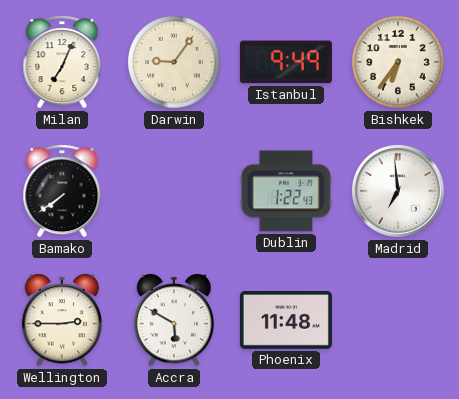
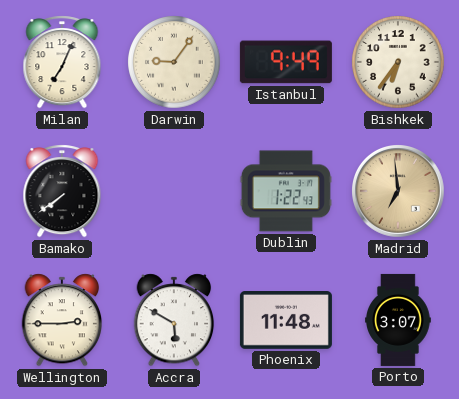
Madrid dial: white -> champagne (399, 192)
Porto: none -> 3:07 (399, 320)
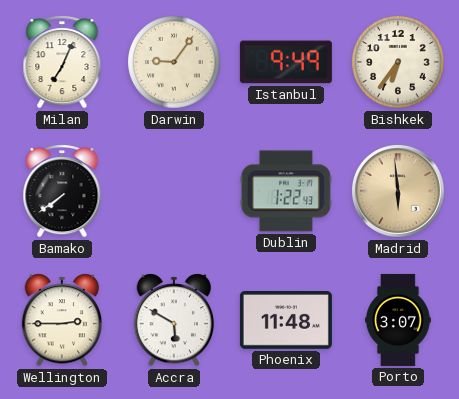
Madrid: 6:59 -> 5:59 (399, 192)
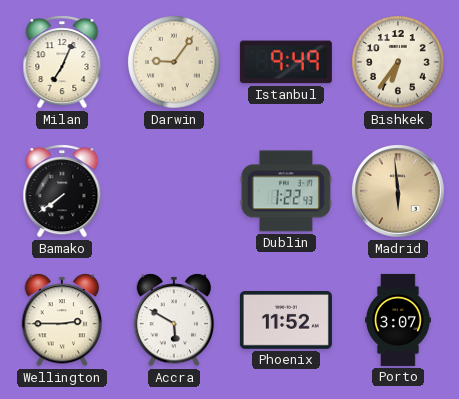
Phoenix: 11:48 -> 11:52 (286, 321)
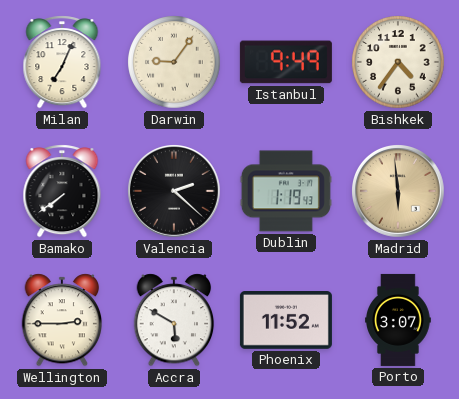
Bishkek: 6:36 -> 4:36 (398, 62)
Valencia: none -> 2:22 (175, 192)
Dublin: 1:22 -> 1:19 (286, 191)
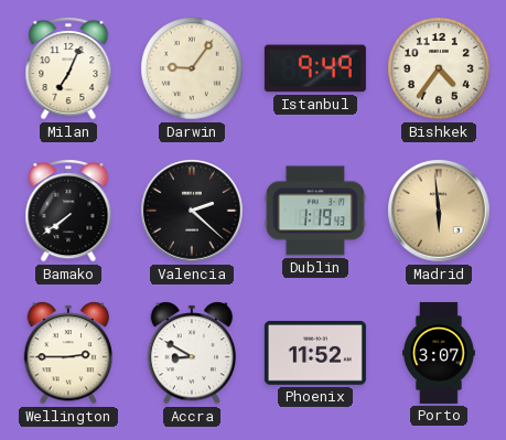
Accra: 5:50 -> 8:50 (192, 353)
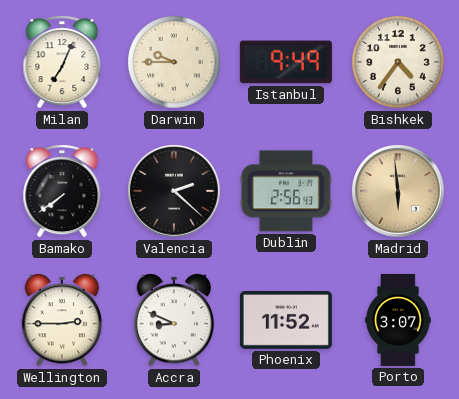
Darwin: 9:06 -> 9:45 (174, 62)
Dublin: 1:19 -> 2:56 (286, 191)
Accra: 8:50 -> 8:49 (174, 320)
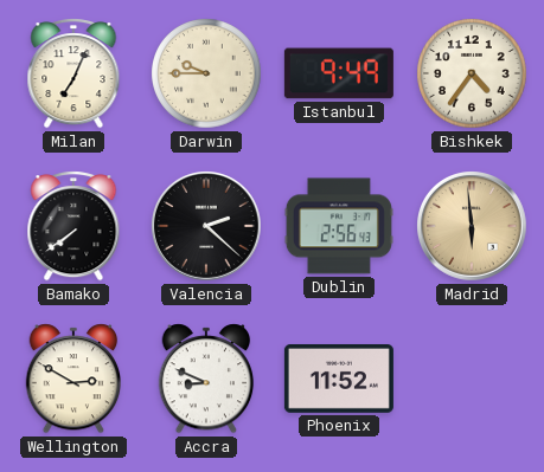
Wellington: 2:45 -> 2:50 (73, 379)
Porto: 3:07 -> none (399, 320)
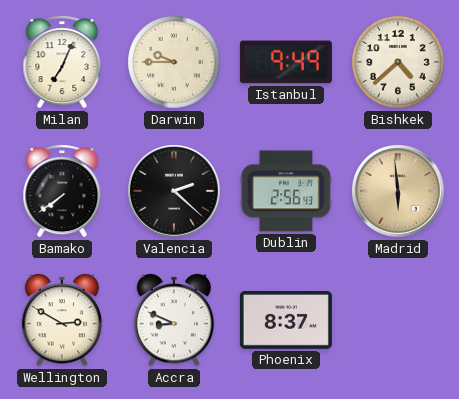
Bishkek: 4:36 -> 4:38 (398, 62)
Phoenix: 11:52 -> 8:37 (286, 321)
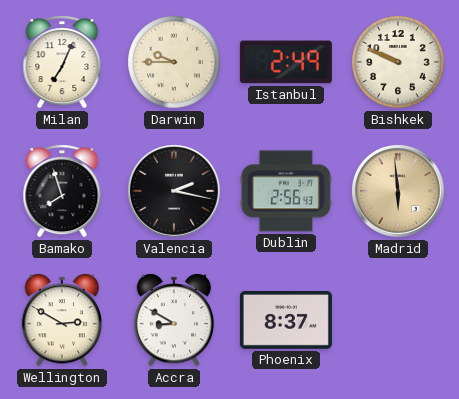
Istanbul: 9:49 -> 2:49 (286, 62)
Bishkek: 4:38 -> 9:49 (398, 62)
Bamako: 7:39 -> 7:57 (62, 191)
Valencia: 2:22 -> 2:17 (175, 192)
Accra: 8:49 -> 8:50 (174, 320)
